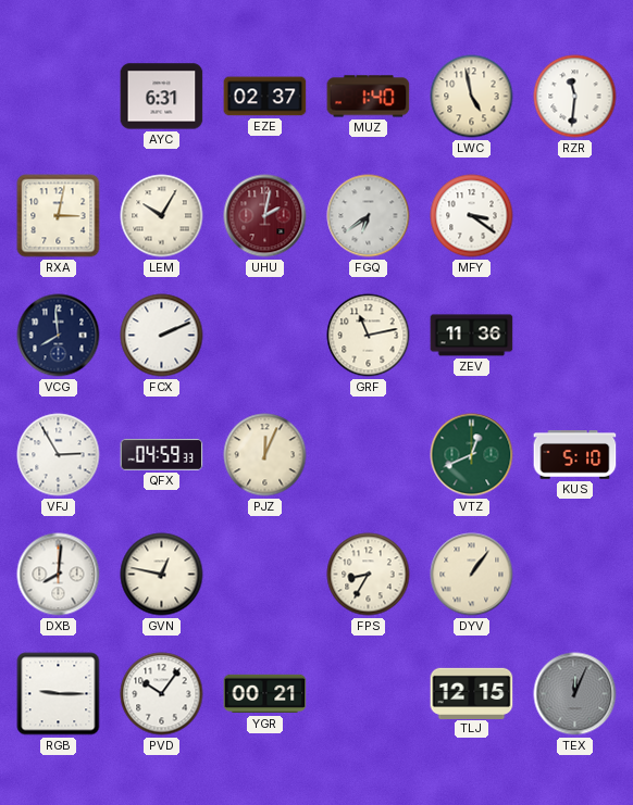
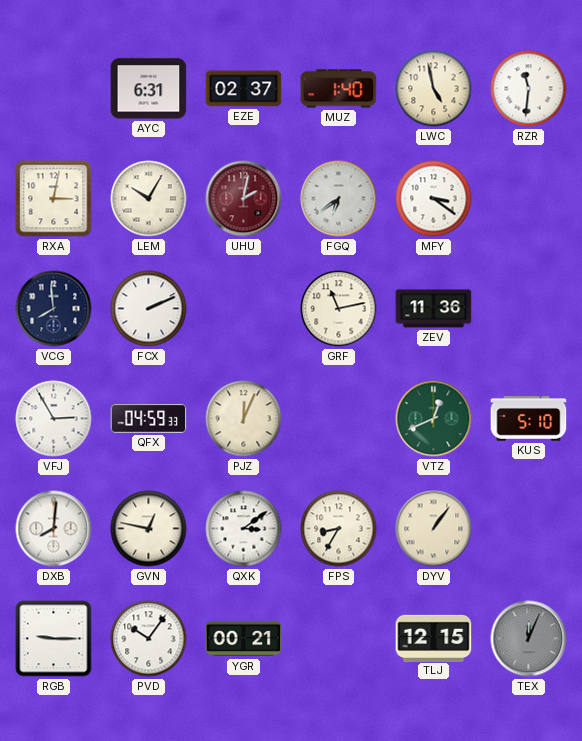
QXK: none -> 3:09 (244, 529)
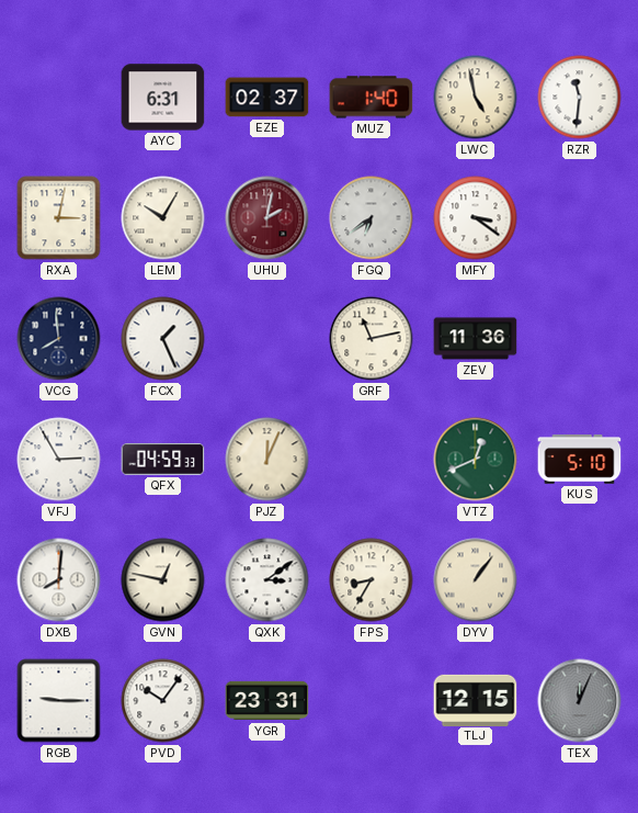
FCX: 2:11 -> 1:26 (163, 339)
YGR: 00:21 -> 23:31 (267, 701)
